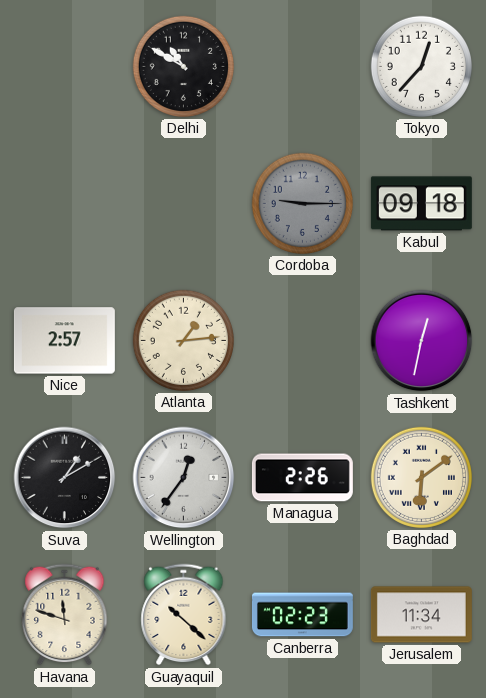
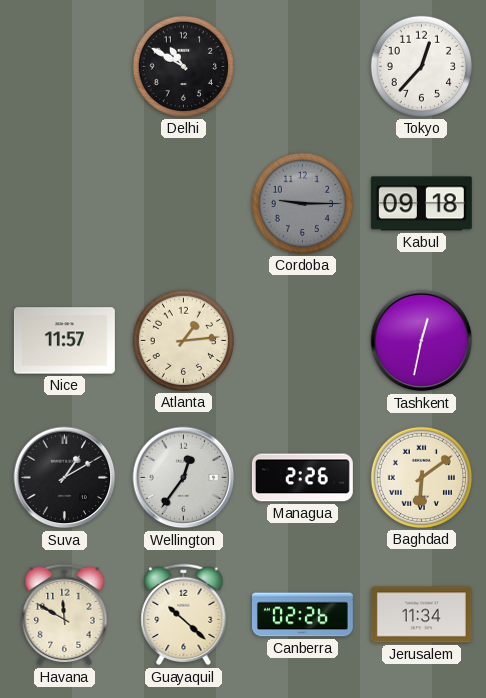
Nice: 2:57 -> 11:57 (64, 341)
Havana: 11:48 -> 11:50 (65, 615)
Canberra: 02:23 -> 02:26 (302, 615)
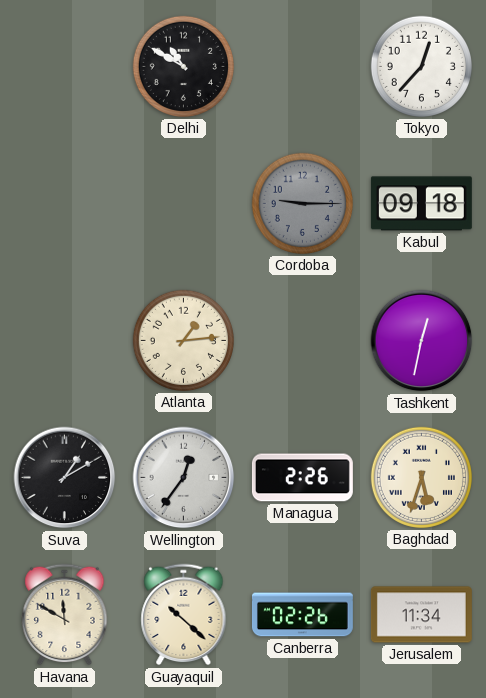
Nice: 11:57 -> none (64, 341)
Baghdad: 6:09 -> 5:33 (421, 477)
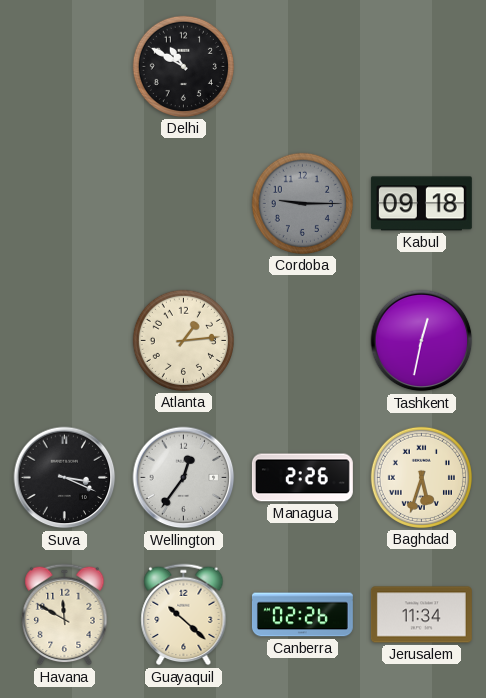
Tokyo: 12:37 -> none (421, 66)
Suva: 1:10 -> 3:19 (65, 478)
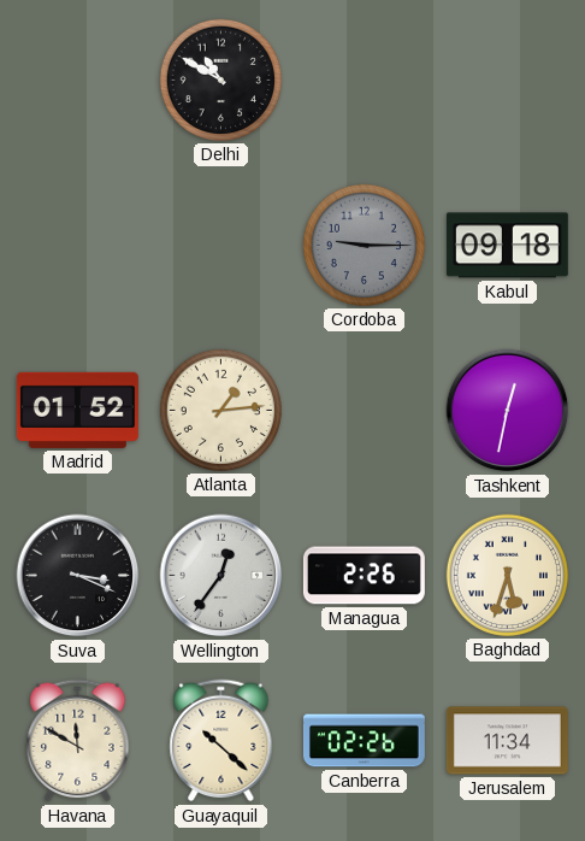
Madrid: none -> 01:52 (77, 410)
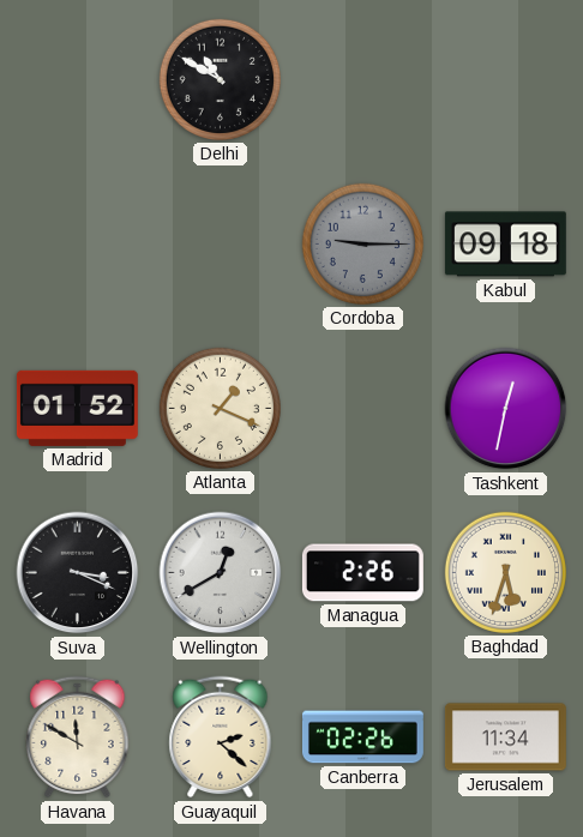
Atlanta: 1:14 -> 1:19 (220, 408)
Wellington: 12:36 -> 12:40 (221, 573)
Guayaquil: 10:22 -> 2:22 (221, 737)
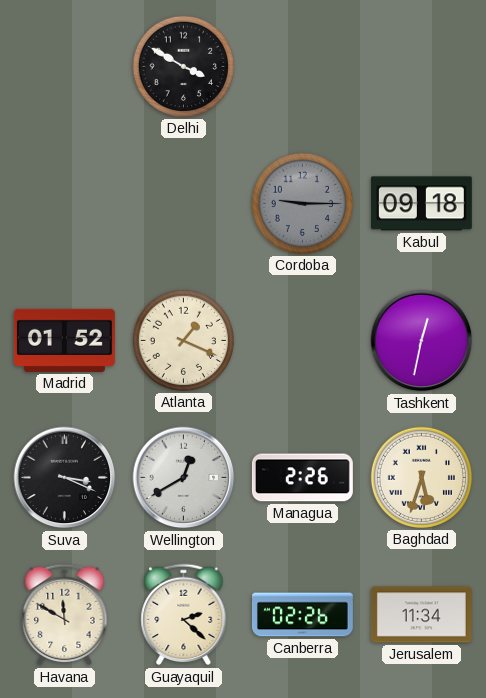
Delhi: 10:50 -> 3:50 (183, 66)
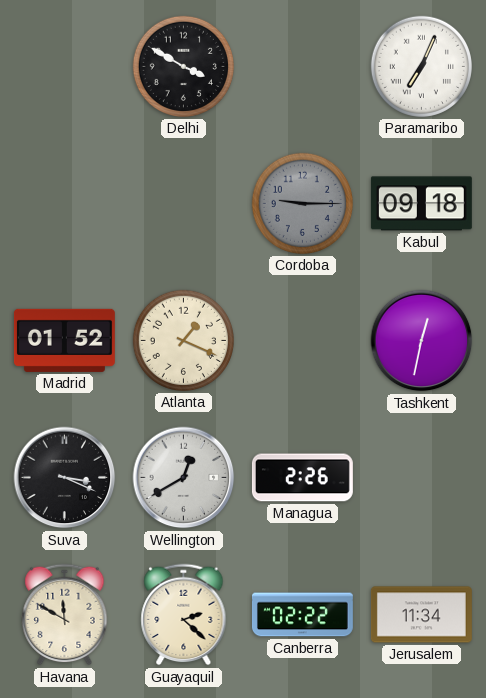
Paramaribo: none -> 7:04 (421, 66)
Baghdad: 5:33 -> none (421, 477)
Canberra: 02:26 -> 02:22 (302, 615)
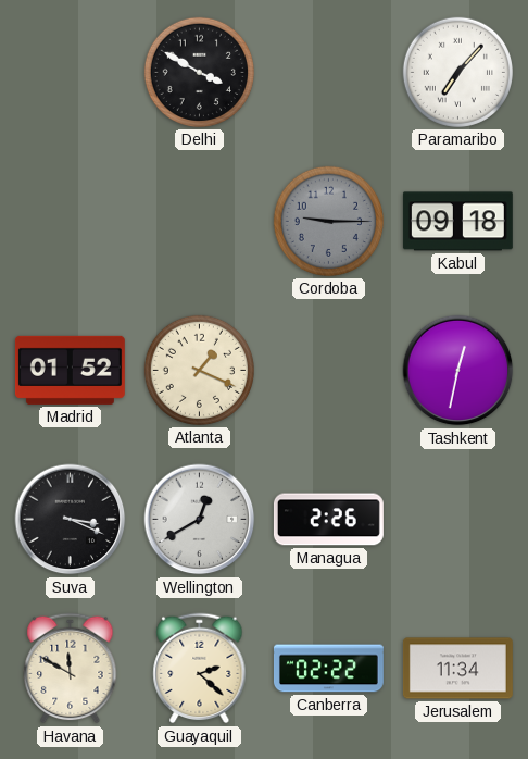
Paramaribo: 7:04 -> 7:07 (457, 72)
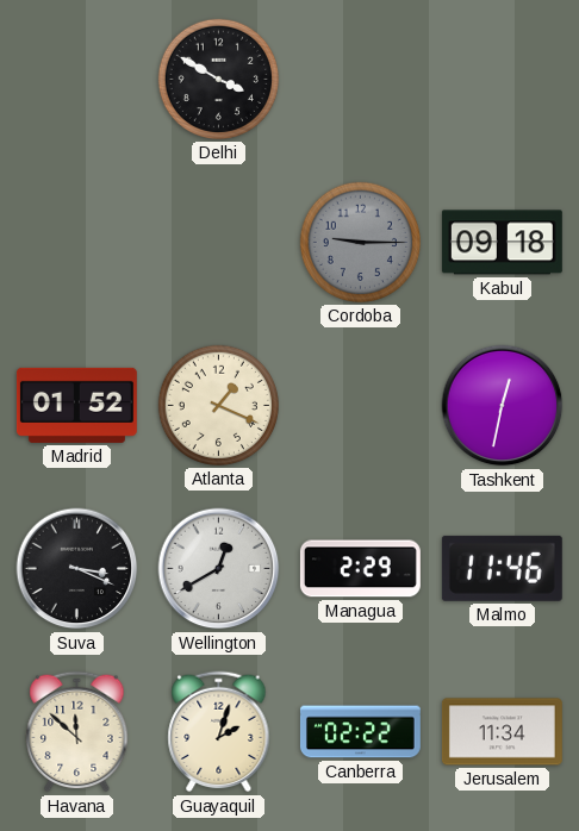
Paramaribo: 7:07 -> none (457, 72)
Managua: 2:26 -> 2:29 (360, 569)
Malmo: none -> 11:46 (502, 568)
Havana: 11:50 -> 11:52 (77, 732)
Guayaquil: 2:22 -> 2:03 (219, 732)
